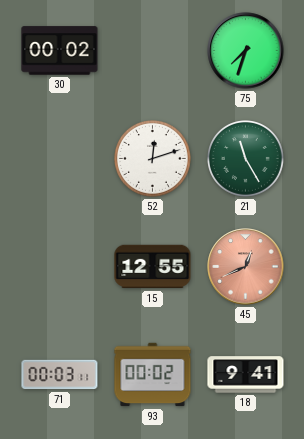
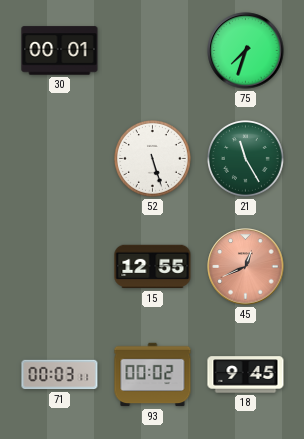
30: 00:02 -> 00:01 (60, 51)
52: 12:12 -> 5:27 (153, 159)
18: 9:41 -> 9:45 (246, 375)
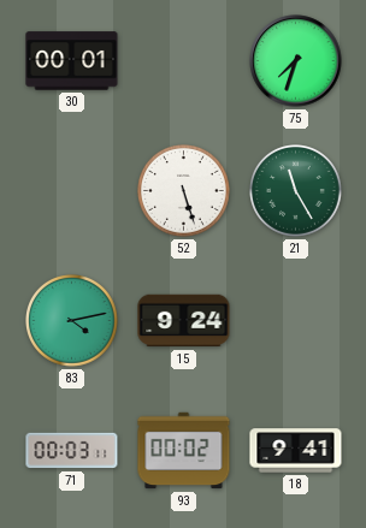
83: none -> 4:13 (72, 321)
15: 12:55 -> 9:24 (184, 321)
45: 12:41 -> none (246, 267)
18: 9:45 -> 9:41 (296, 451)
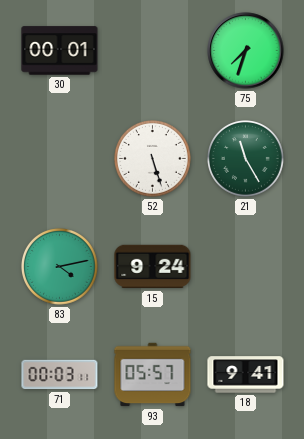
93: 00:02 -> 05:57 (153, 375)
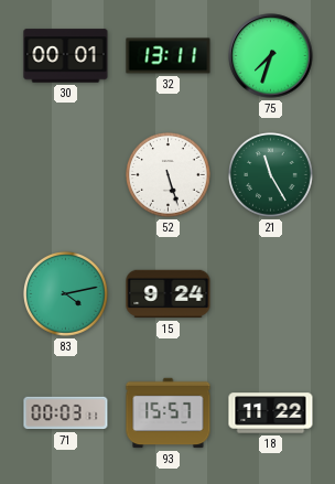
32: none -> 13:11 (169, 56)
93: 05:57 -> 15:57 (169, 413)
18: 9:41 -> 11:22 (271, 413)
